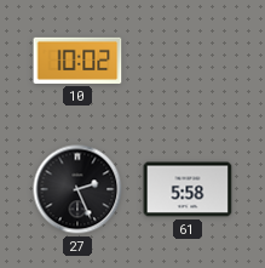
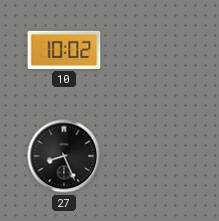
27: 2:26 -> 8:26 (64, 156)
61: 5:58 -> none (188, 189)
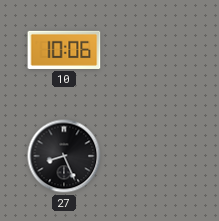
10: 10:02 -> 10:06 (64, 50)
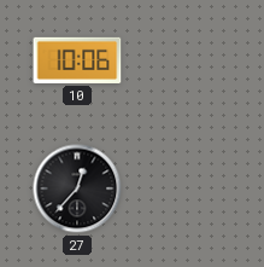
27: 8:26 -> 12:37 (77, 188)
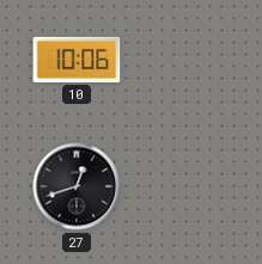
27: 12:37 -> 12:42 (77, 186)
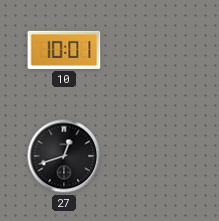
10: 10:06 -> 10:01 (64, 50)
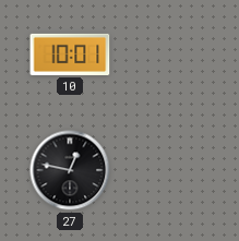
27: 12:42 -> 12:47 (70, 170)
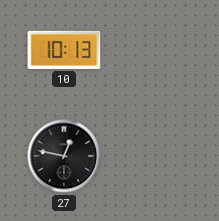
10: 10:01 -> 10:13 (64, 50)
